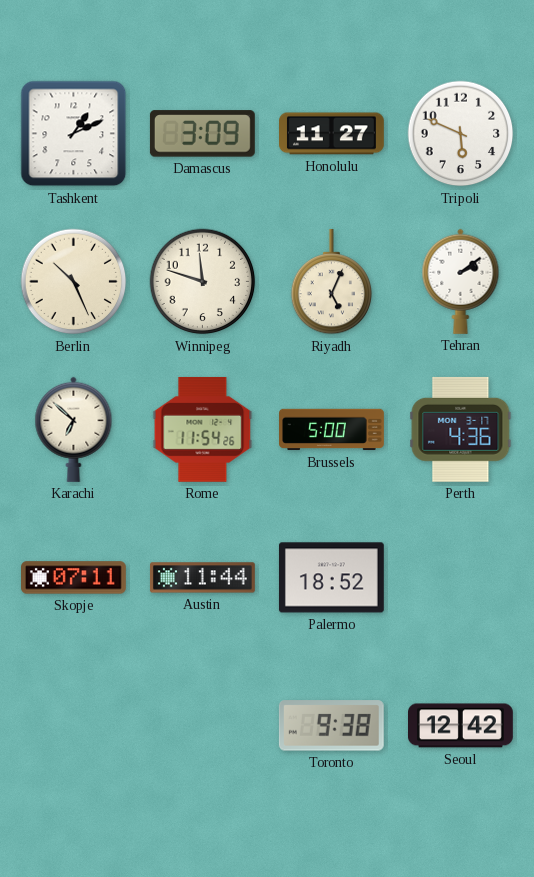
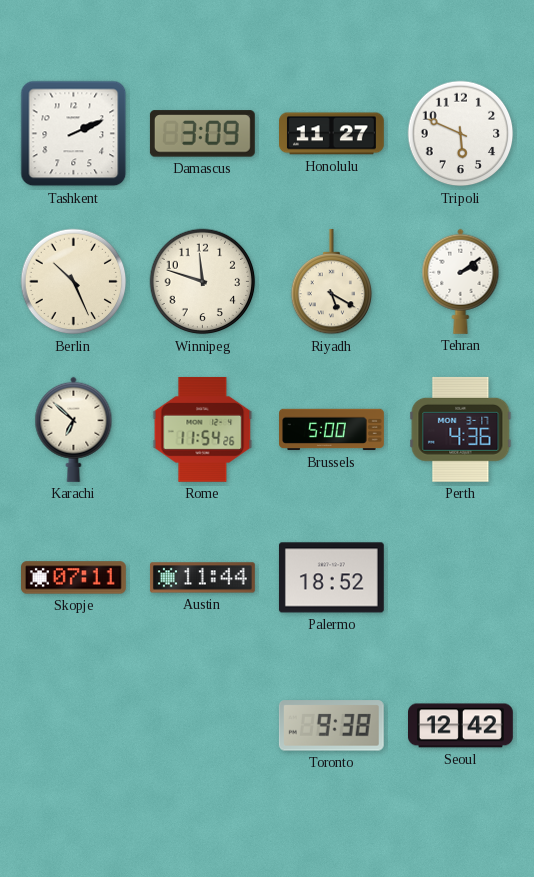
Tashkent: 1:11 -> 2:11 (74, 134)
Riyadh: 5:04 -> 5:20 (332, 282)
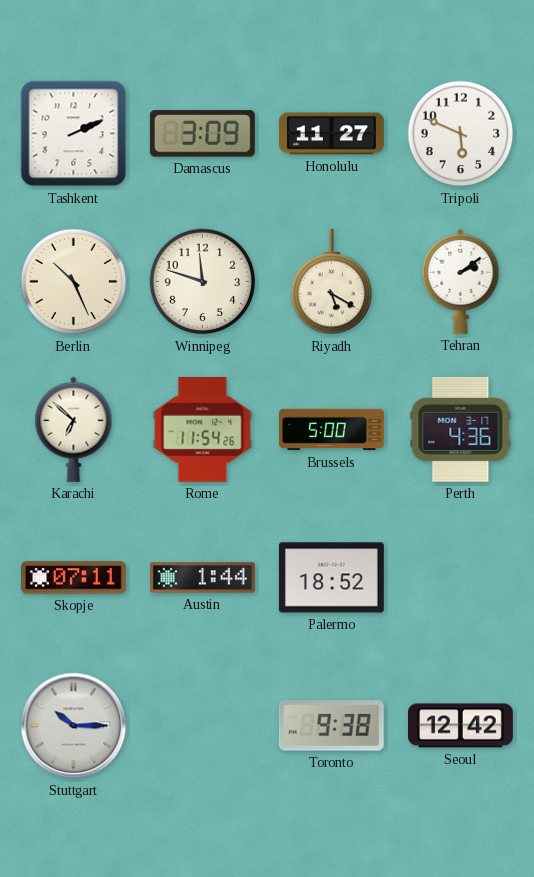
Austin: 11:44 -> 1:44 (202, 578)
Stuttgart: none -> 10:15 (74, 726)
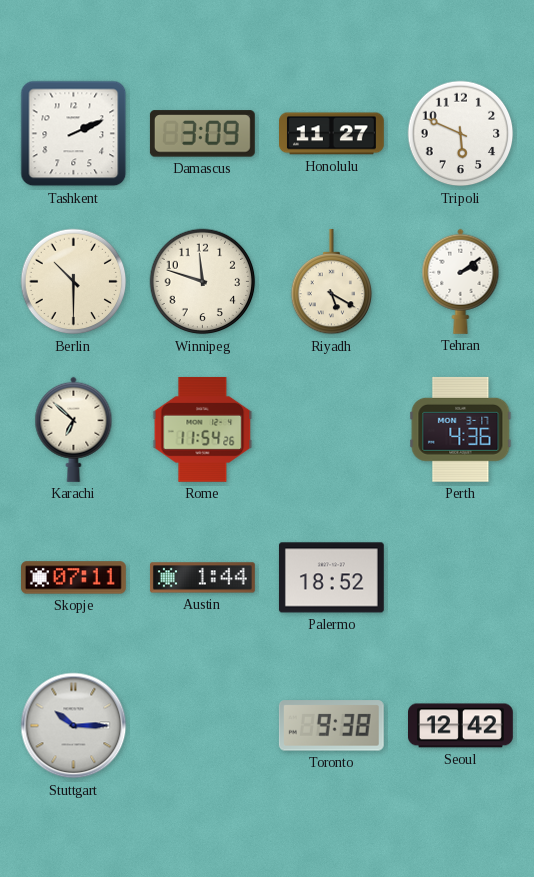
Berlin: 10:26 -> 10:30 (74, 282)
Brussels: 5:00 -> none (332, 430)
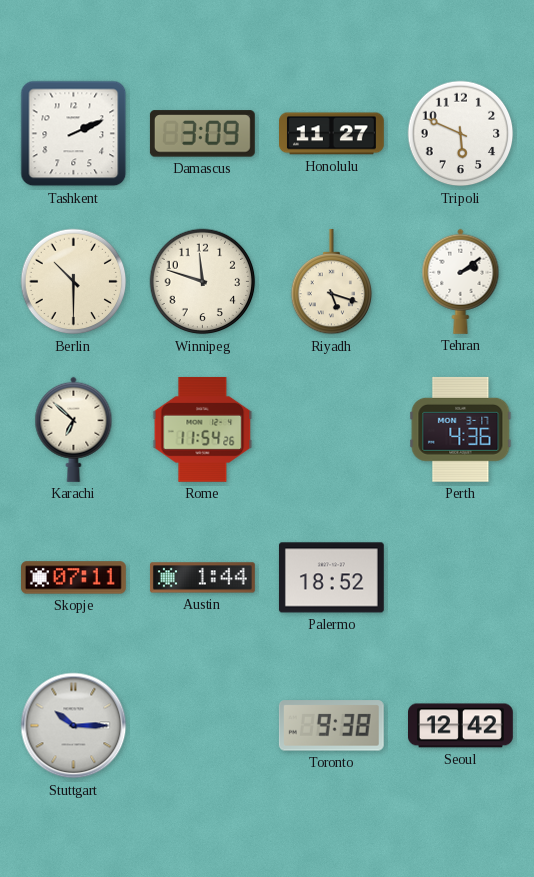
Riyadh: 5:20 -> 5:18 (332, 282)
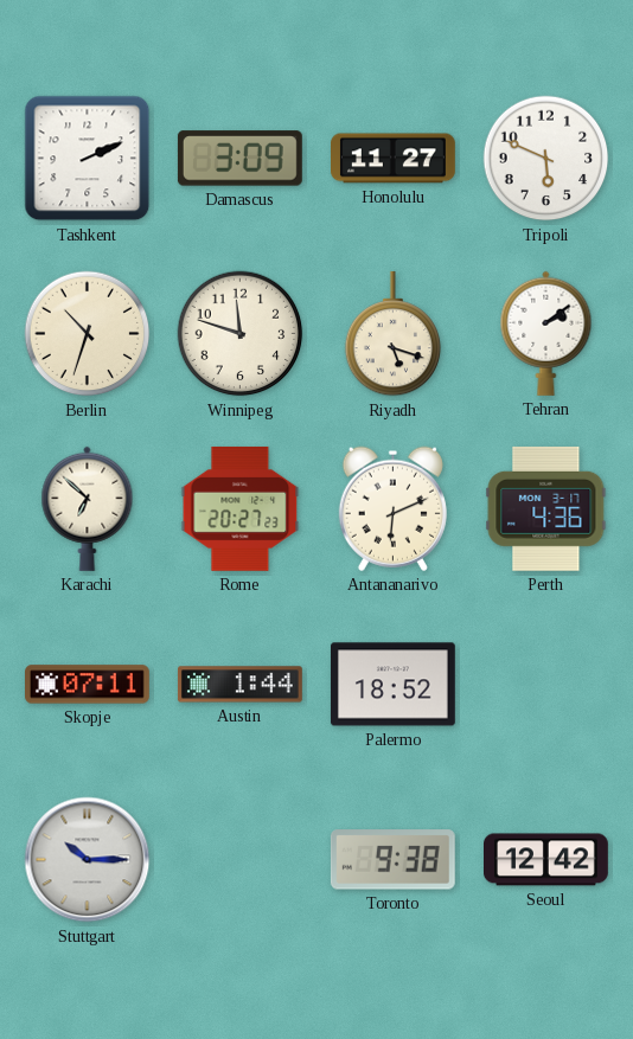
Berlin: 10:30 -> 10:33 (88, 334)
Rome: 11:54 -> 20:27 (241, 508)
Antananarivo: none -> 6:11 (392, 508)
